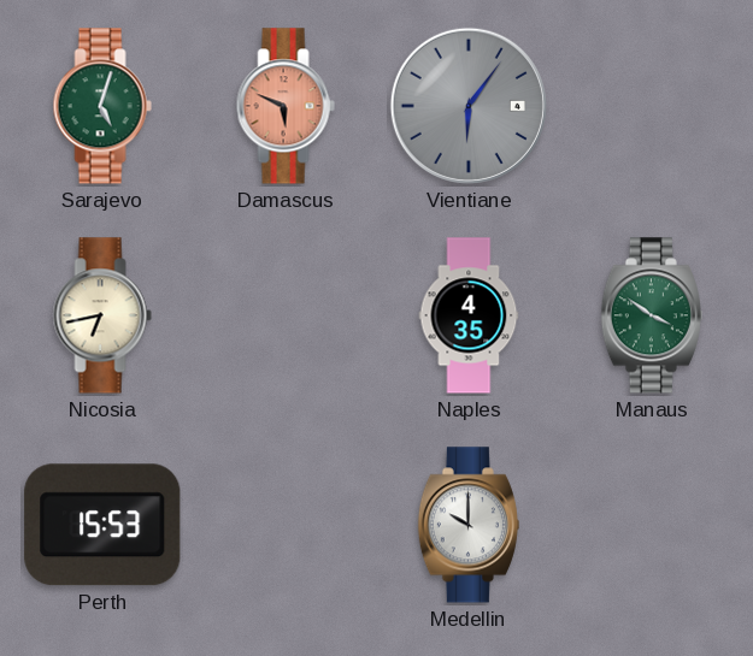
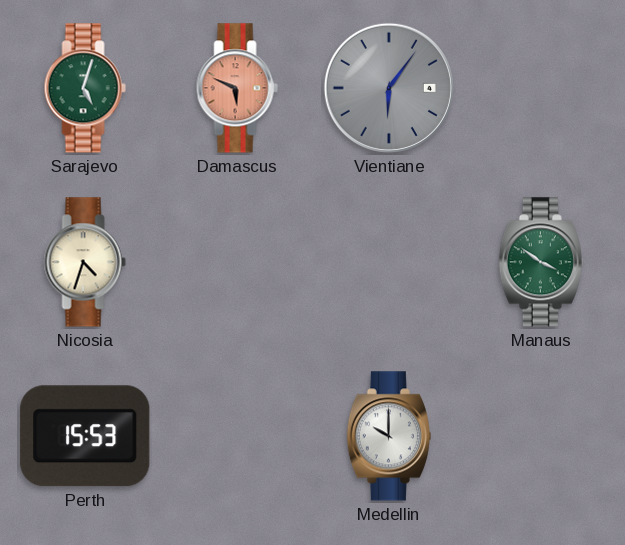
Nicosia: 6:43 -> 4:33 (85, 262)
Naples: 4:35 -> none (469, 315)
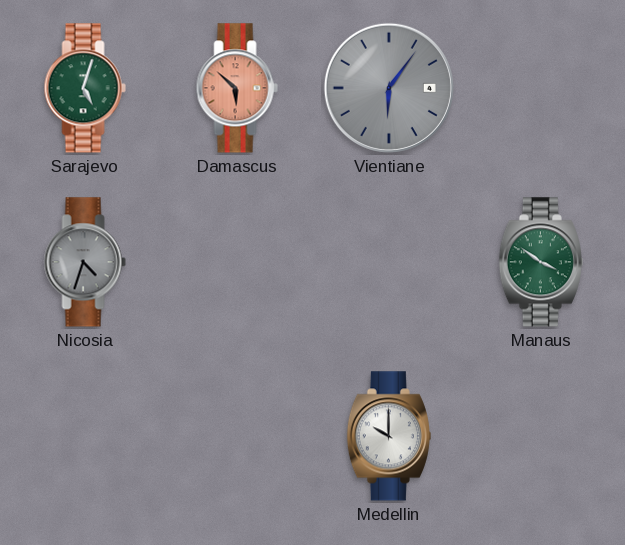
Damascus: 5:49 -> 5:52 (237, 88)
Nicosia dial: cream -> grey (85, 262)
Perth: 15:53 -> none (85, 436)
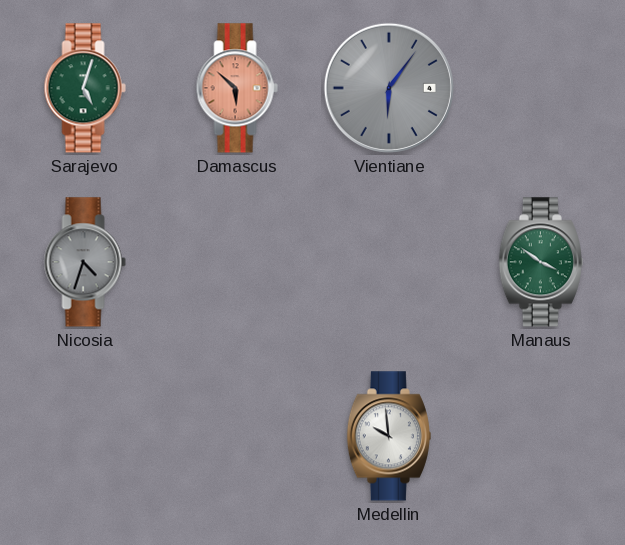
Medellin: 10:00 -> 9:59 (389, 436)
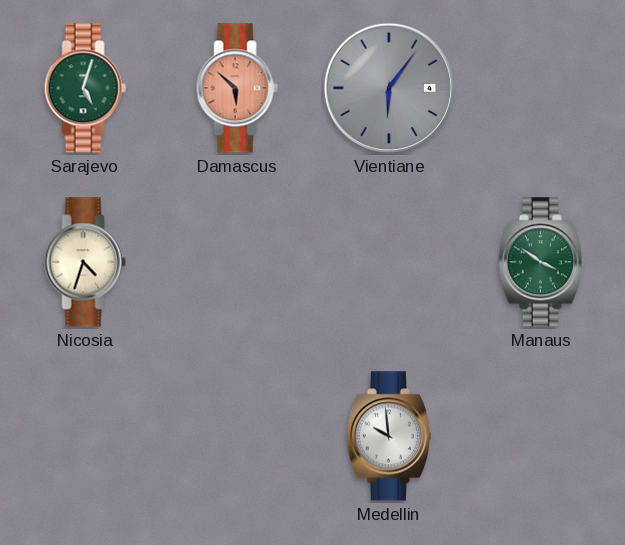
Nicosia dial: grey -> cream (85, 262)
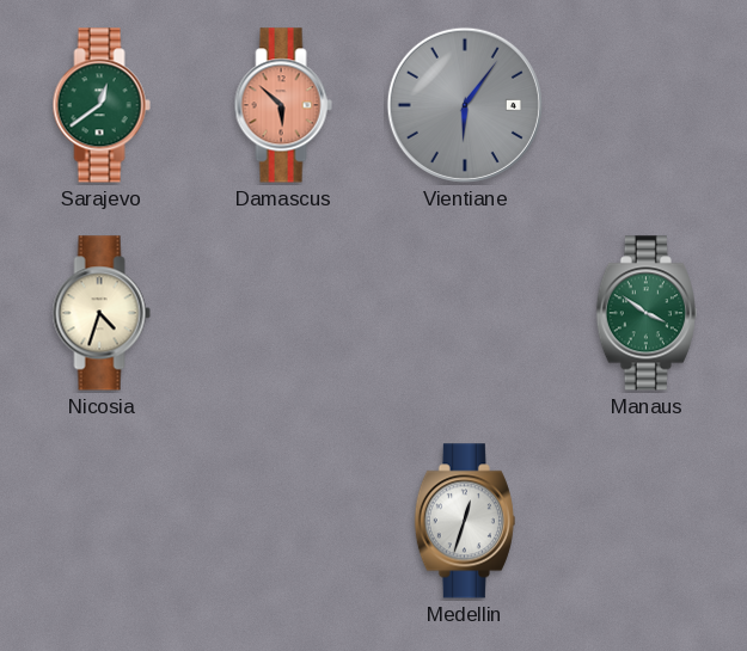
Sarajevo: 5:03 -> 12:39 (102, 105)
Medellin: 9:59 -> 12:33 (465, 521)
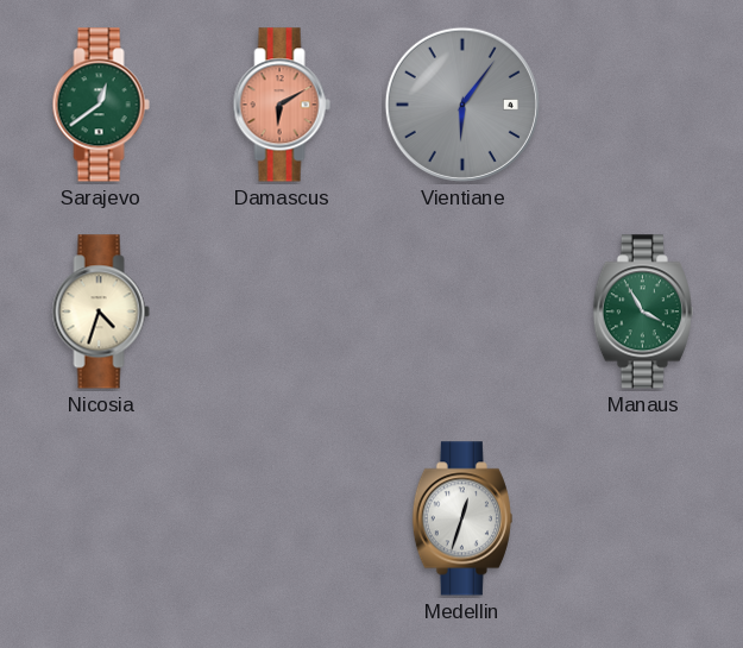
Damascus: 5:52 -> 6:10 (282, 105)
Manaus: 3:51 -> 3:55 (643, 312)
